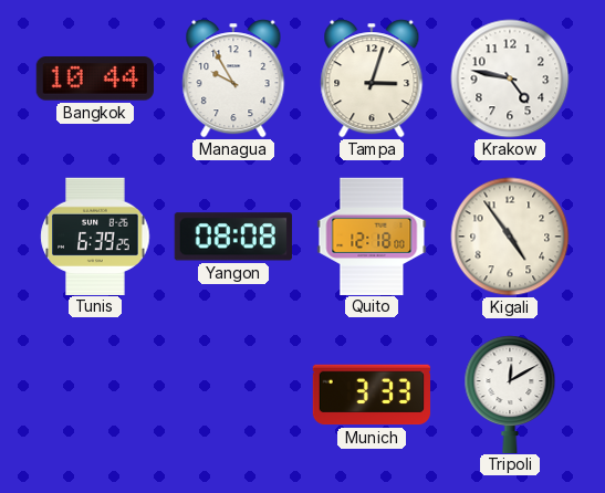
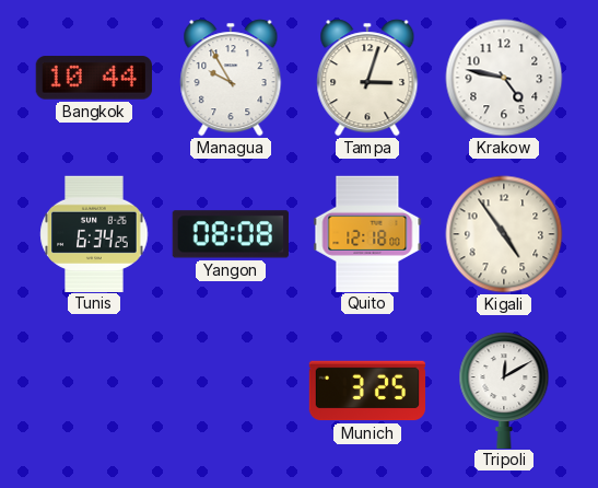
Tunis: 6:39 -> 6:34 (94, 233)
Munich: 3:33 -> 3:25 (367, 391)
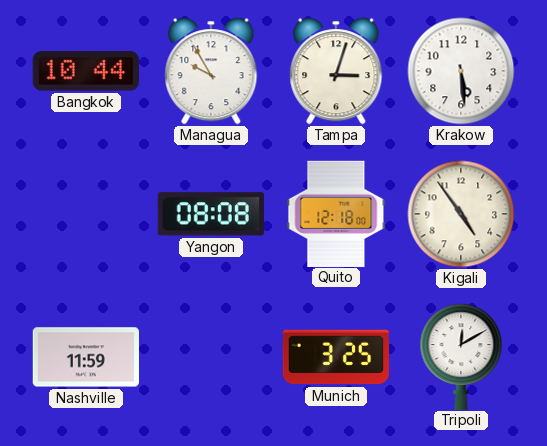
Krakow: 4:47 -> 5:29 (461, 71)
Tunis: 6:34 -> none (94, 233)
Nashville: none -> 11:59 (85, 357)
